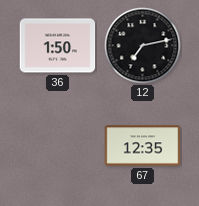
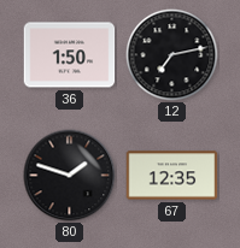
80: none -> 1:48 (70, 176)
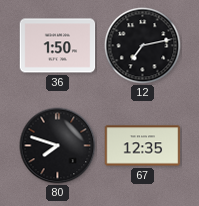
80: 1:48 -> 7:48 (58, 146)
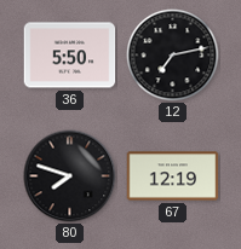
36: 1:50 -> 5:50 (70, 56)
67: 12:35 -> 12:19 (173, 176)
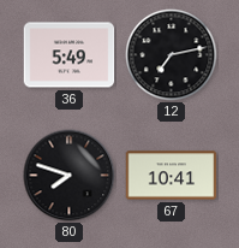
36: 5:50 -> 5:49 (70, 55)
67: 12:19 -> 10:41 (172, 176)
